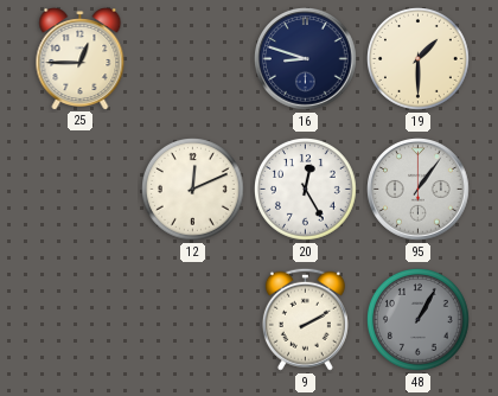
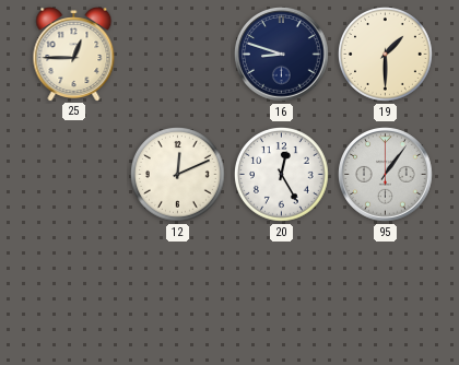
9: 2:10 -> none (305, 319)
48: 1:05 -> none (419, 320)
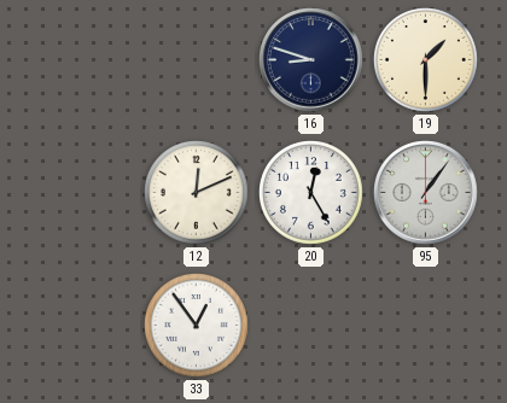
25: 12:45 -> none (74, 55)
33: none -> 12:54 (197, 326)
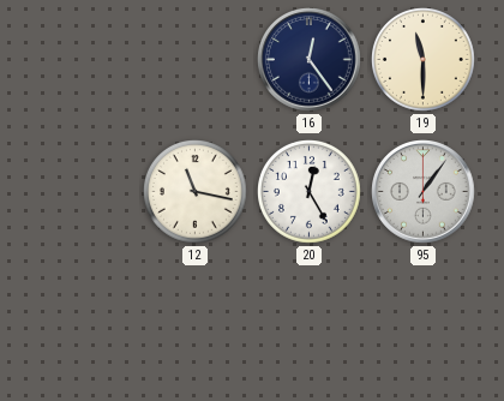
16: 8:48 -> 12:24 (310, 60)
19: 1:30 -> 11:30 (424, 60)
12: 12:11 -> 11:17 (196, 192)
33: 12:54 -> none (197, 326)
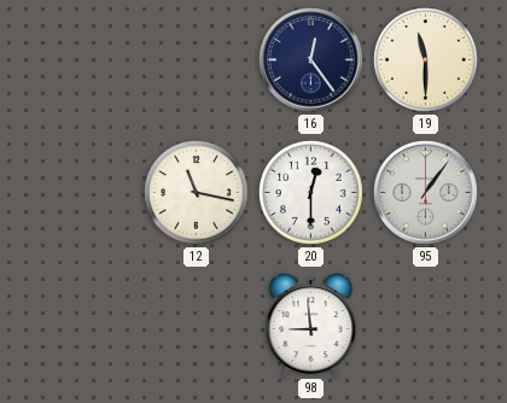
20: 12:25 -> 12:30 (311, 193)
98: none -> 8:59 (311, 326)
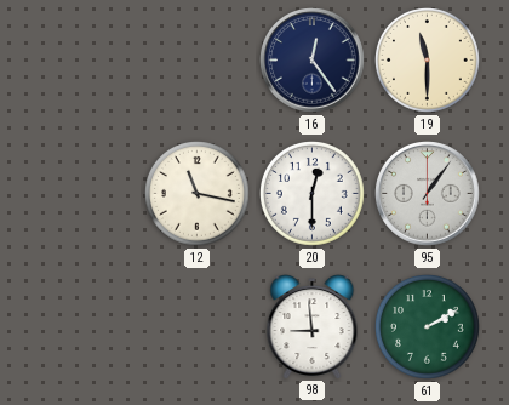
61: none -> 2:10 (428, 327)
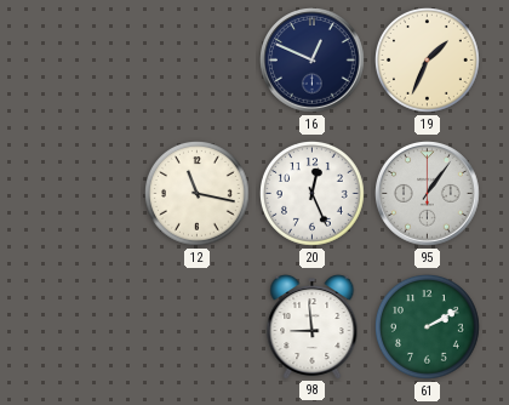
16: 12:24 -> 12:49 (313, 61)
19: 11:30 -> 1:34 (428, 61)
20: 12:30 -> 12:26 (313, 194)
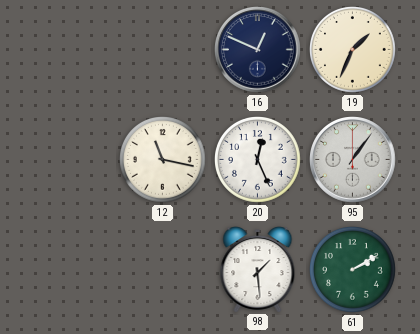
98: 8:59 -> 1:29 (258, 270)
